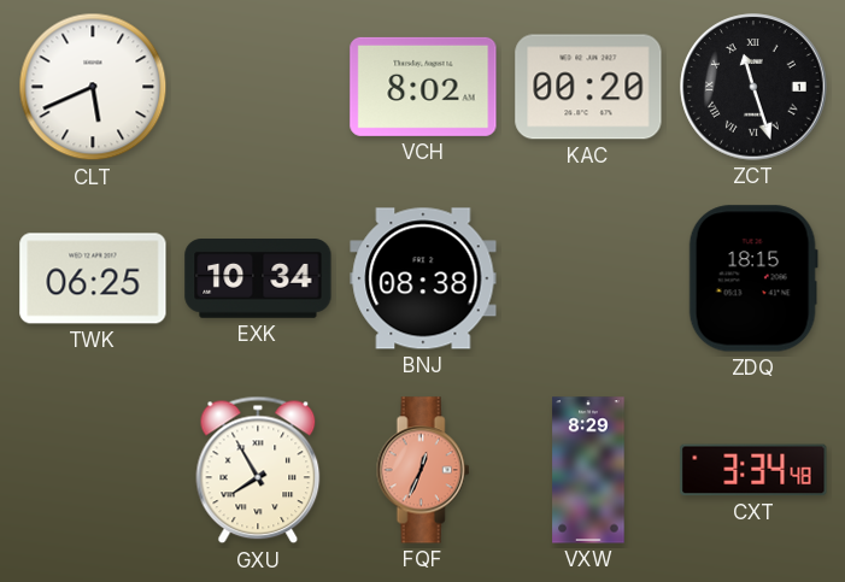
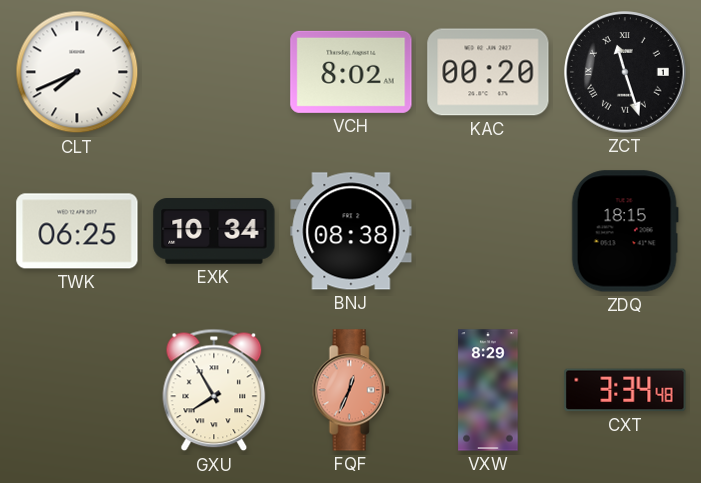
CLT: 5:41 -> 7:41 (77, 72)
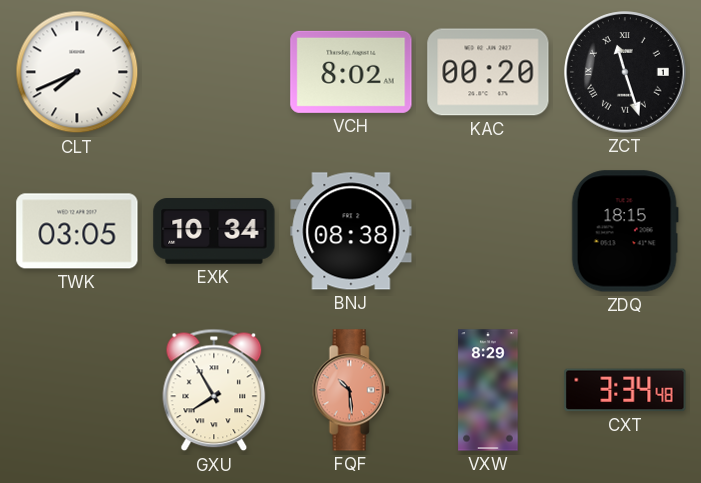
TWK: 06:25 -> 03:05 (77, 231)
FQF: 12:34 -> 10:29 (351, 390)
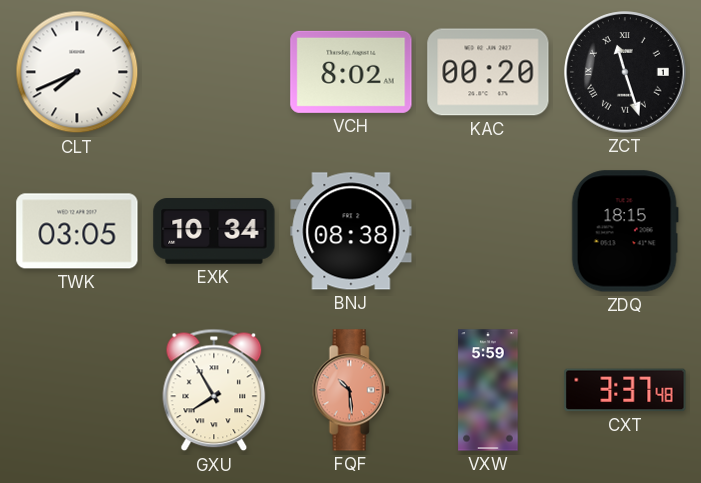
VXW: 8:29 -> 5:59 (488, 390)
CXT: 3:34 -> 3:37 (625, 390)
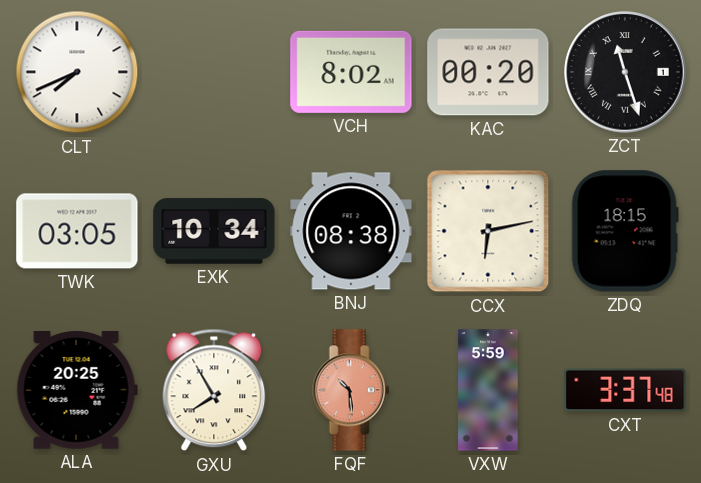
CCX: none -> 6:13 (488, 231)
ALA: none -> 20:25 (77, 391)
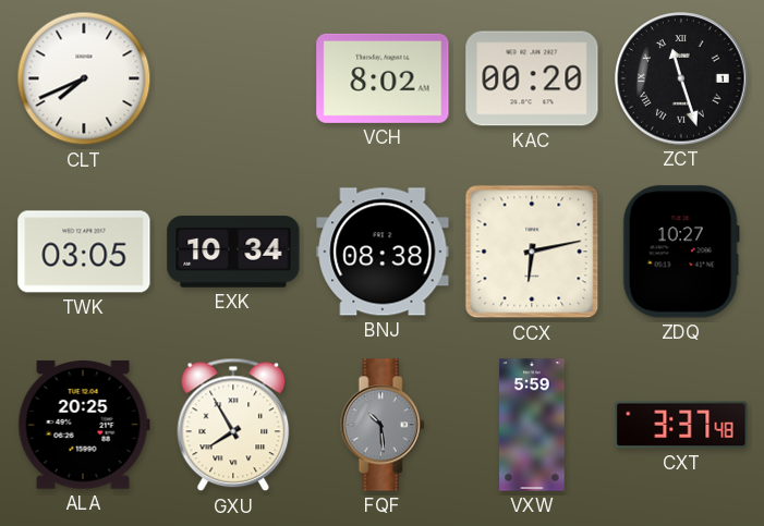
ZDQ: 18:15 -> 10:27 (681, 252)
FQF dial: salmon -> grey (383, 425)
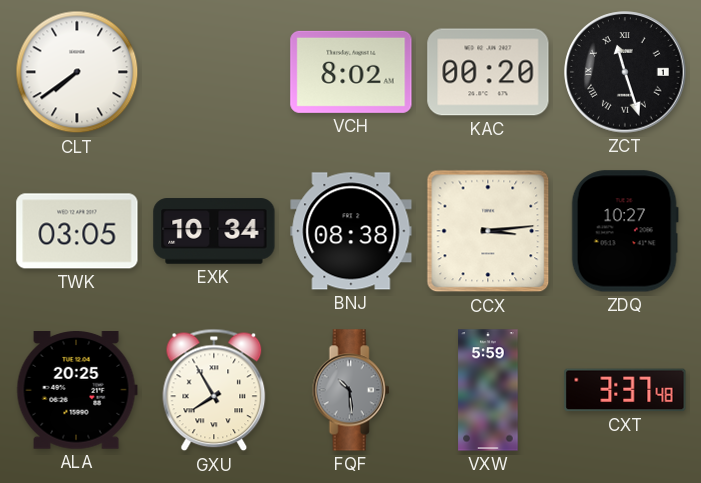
CLT: 7:41 -> 7:39 (77, 72)
CCX: 6:13 -> 3:14 (488, 231)
